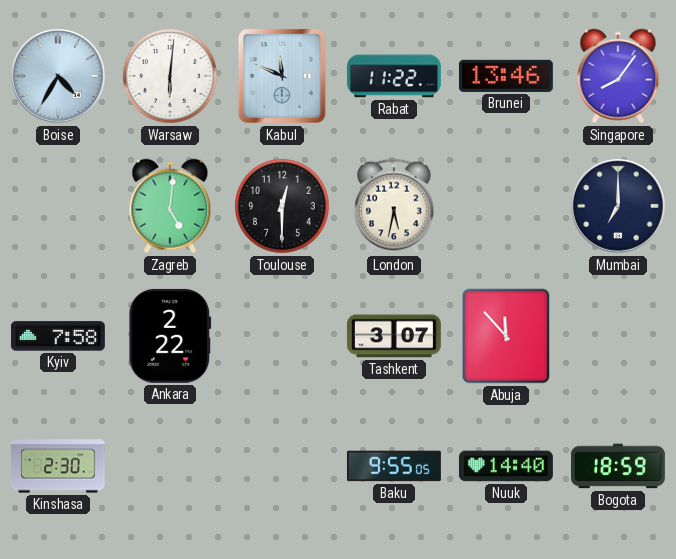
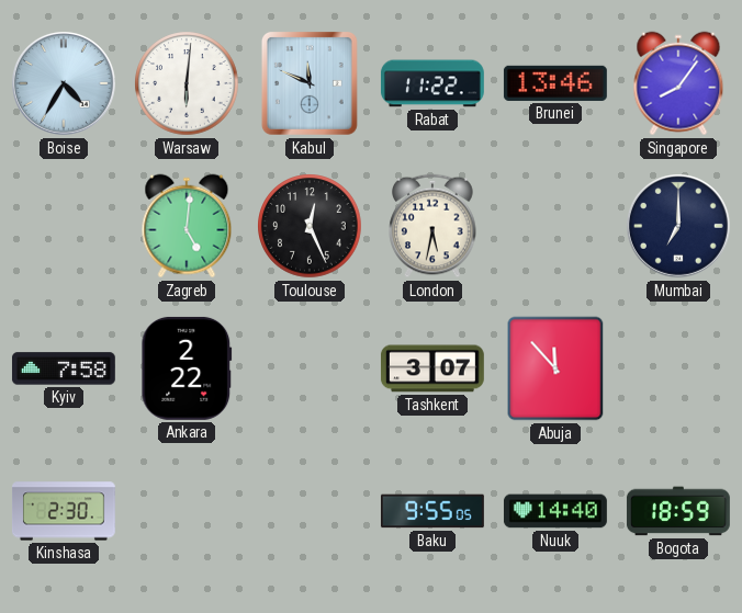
Toulouse: 12:30 -> 12:26 (310, 226)
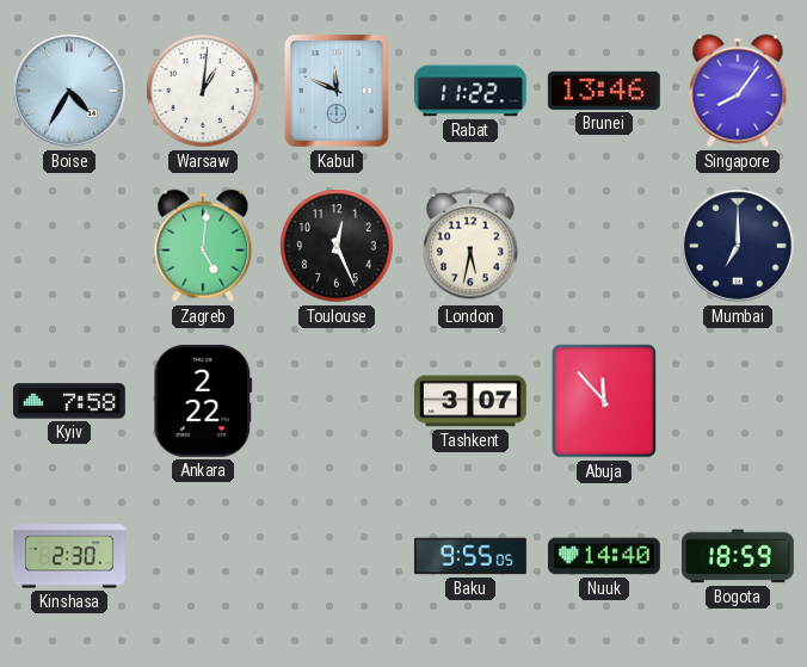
Warsaw: 6:01 -> 1:01 (203, 91)
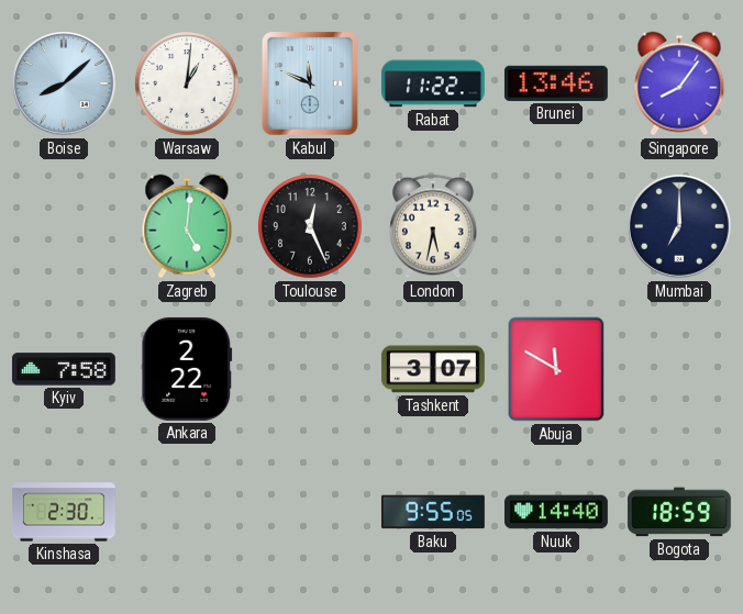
Boise: 4:35 -> 8:08 (65, 85)
Abuja: 11:53 -> 11:50 (556, 369)
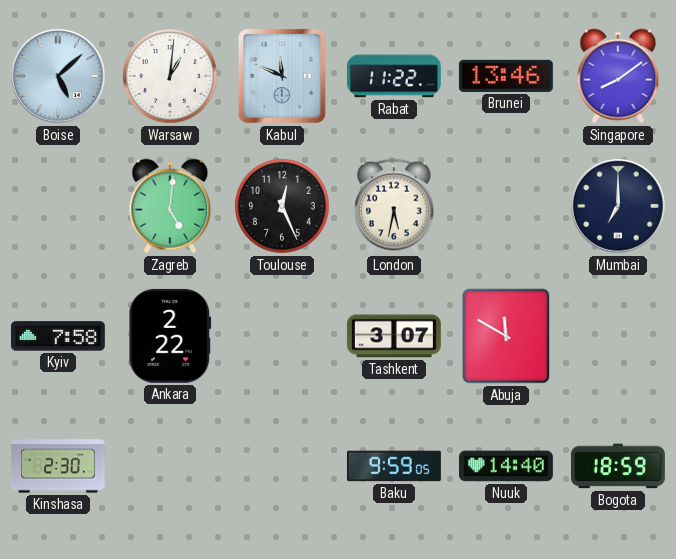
Boise: 8:08 -> 5:08 (59, 77)
Singapore: 8:06 -> 8:09 (618, 76)
Baku: 9:55 -> 9:59 (394, 466)
